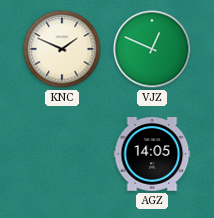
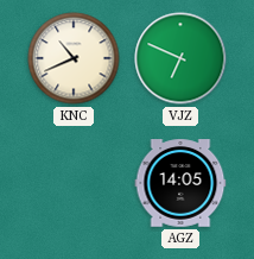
KNC: 1:49 -> 10:41 (74, 58)
VJZ: 12:49 -> 6:49 (180, 58)
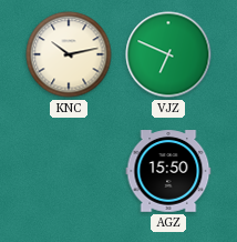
KNC: 10:41 -> 10:13 (69, 54)
AGZ: 14:05 -> 15:50 (168, 171)
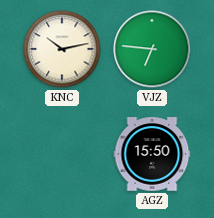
VJZ: 6:49 -> 6:46 (152, 49)
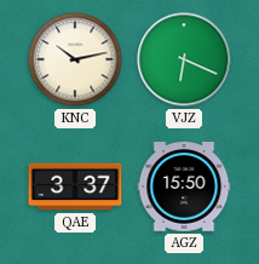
VJZ: 6:46 -> 6:19 (184, 59)
QAE: none -> 3:37 (75, 186)
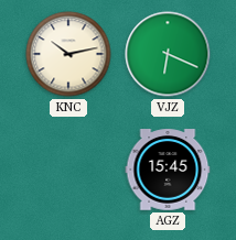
QAE: 3:37 -> none (75, 186)
AGZ: 15:50 -> 15:45 (168, 170)
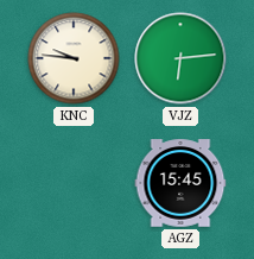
KNC: 10:13 -> 9:46 (74, 58)
VJZ: 6:19 -> 6:14 (180, 58)
